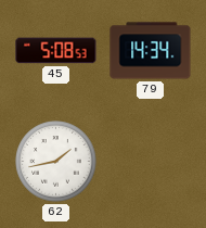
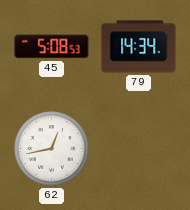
62: 1:43 -> 12:43 (52, 149)
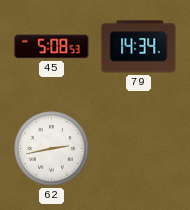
62: 12:43 -> 2:43 (52, 149)
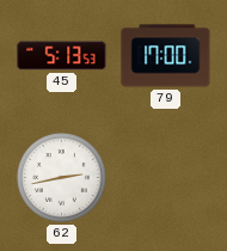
45: 5:08 -> 5:13 (62, 56)
79: 14:34 -> 17:00 (166, 56)
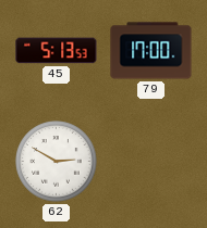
62: 2:43 -> 2:50 (57, 162)
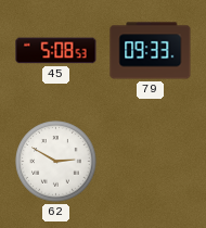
45: 5:13 -> 5:08 (56, 51)
79: 17:00 -> 09:33 (151, 51)
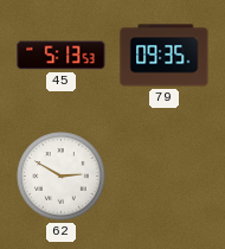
45: 5:08 -> 5:13 (62, 56)
79: 09:33 -> 09:35 (165, 56)
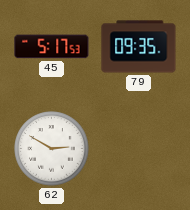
45: 5:13 -> 5:17 (52, 47)
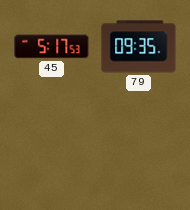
62: 2:50 -> none (52, 149)
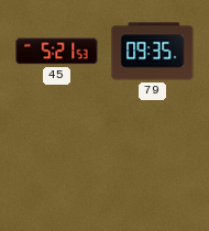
45: 5:17 -> 5:21 (57, 52)
